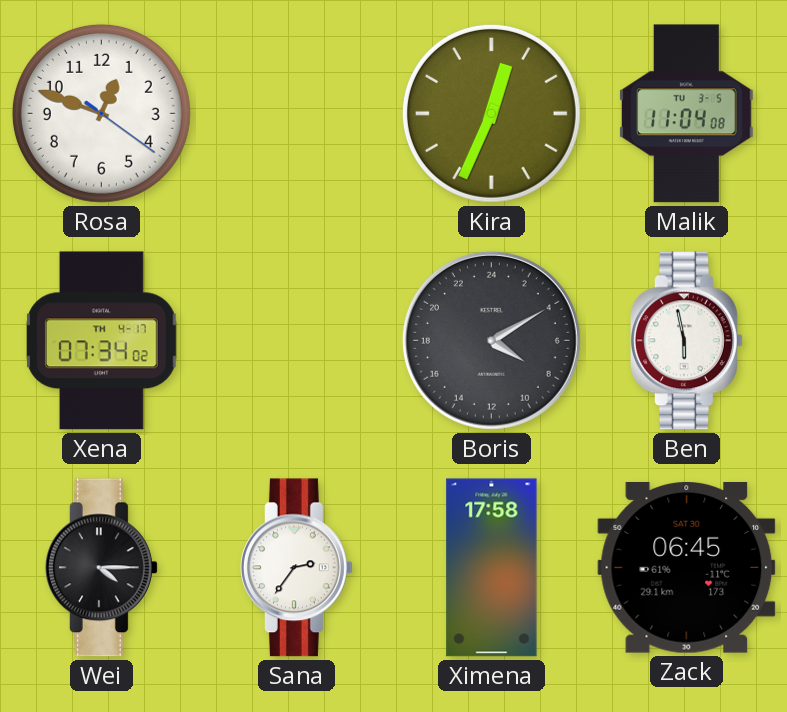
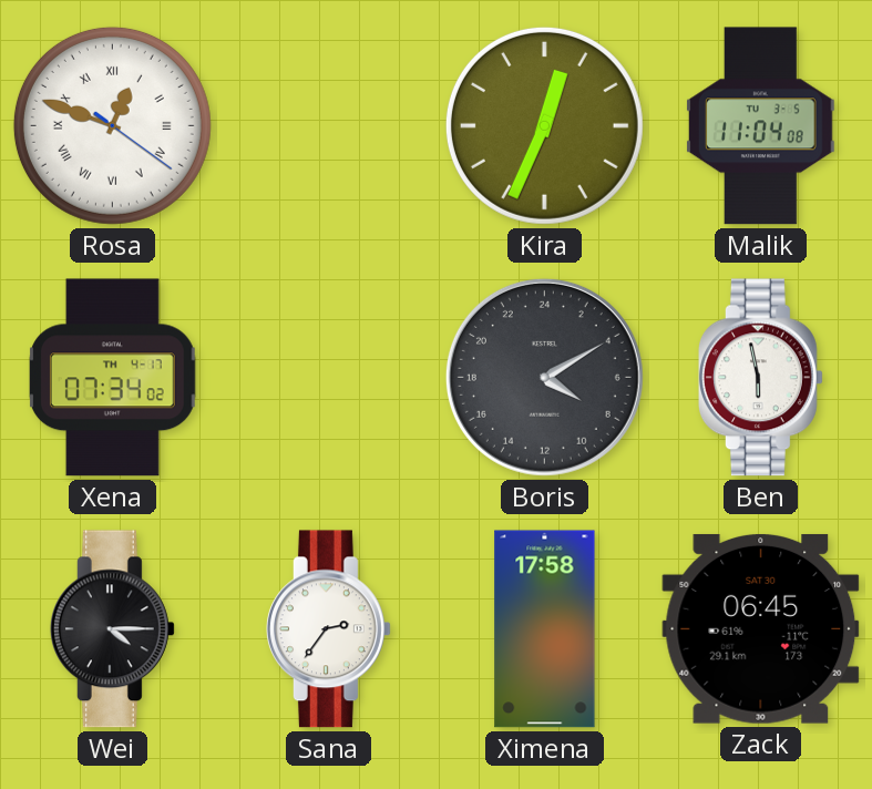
Rosa numerals: Arabic -> Roman (112, 125)
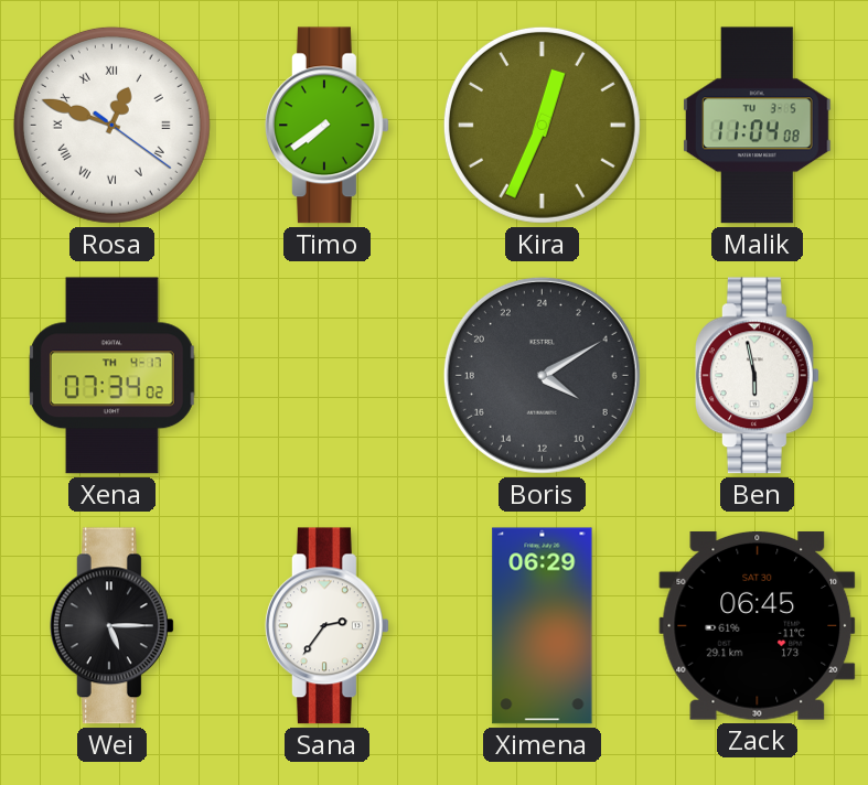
Timo: none -> 7:39 (326, 126)
Wei: 4:15 -> 5:15 (111, 626)
Ximena: 17:58 -> 06:29 (543, 626)
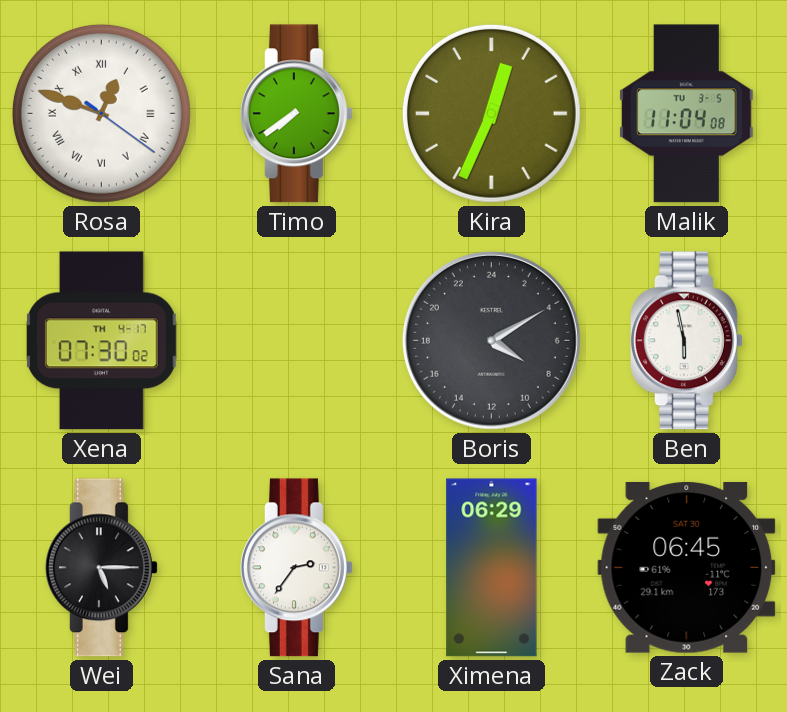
Xena: 07:34 -> 07:30 (102, 341)
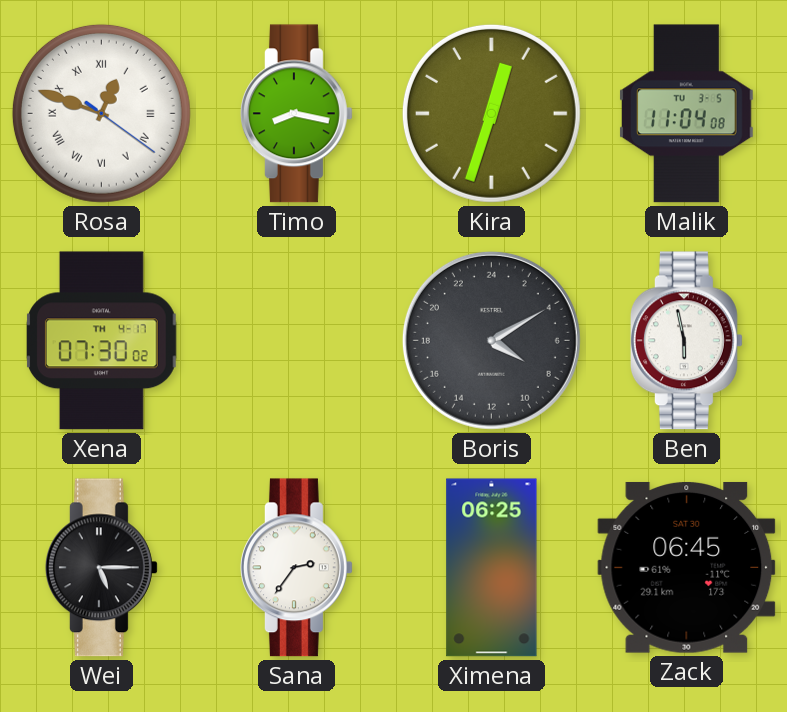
Timo: 7:39 -> 8:17 (296, 114)
Kira: 12:34 -> 12:33 (491, 113)
Ximena: 06:29 -> 06:25 (492, 568)
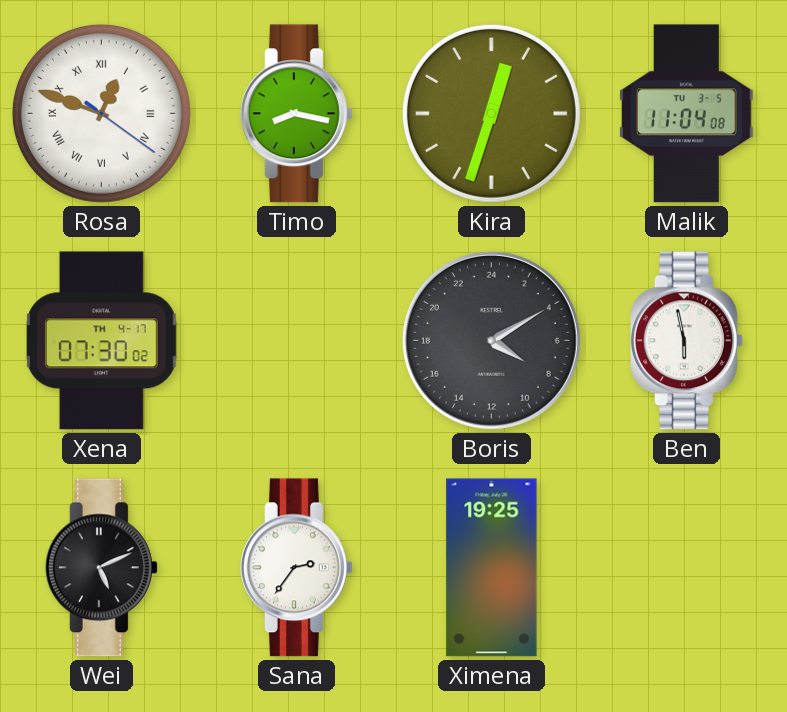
Wei: 5:15 -> 5:11 (101, 568)
Ximena: 06:25 -> 19:25 (492, 568)
Zack: 06:45 -> none (687, 567)
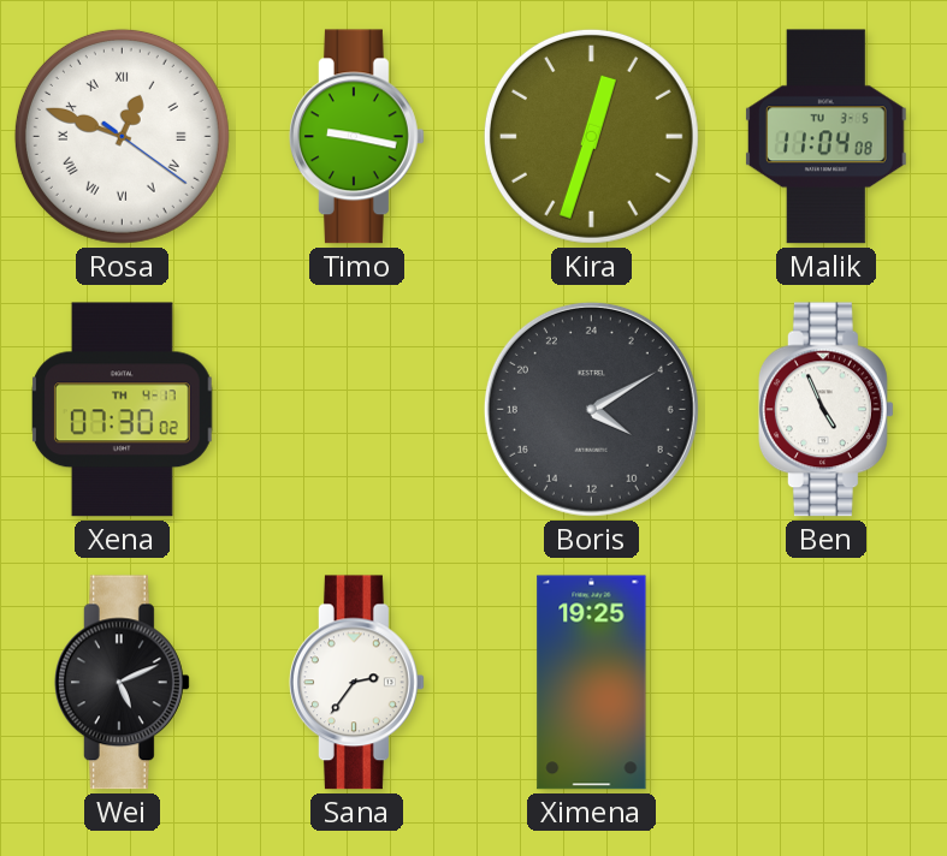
Timo: 8:17 -> 9:17 (356, 137)
Ben: 5:58 -> 4:56 (825, 410)
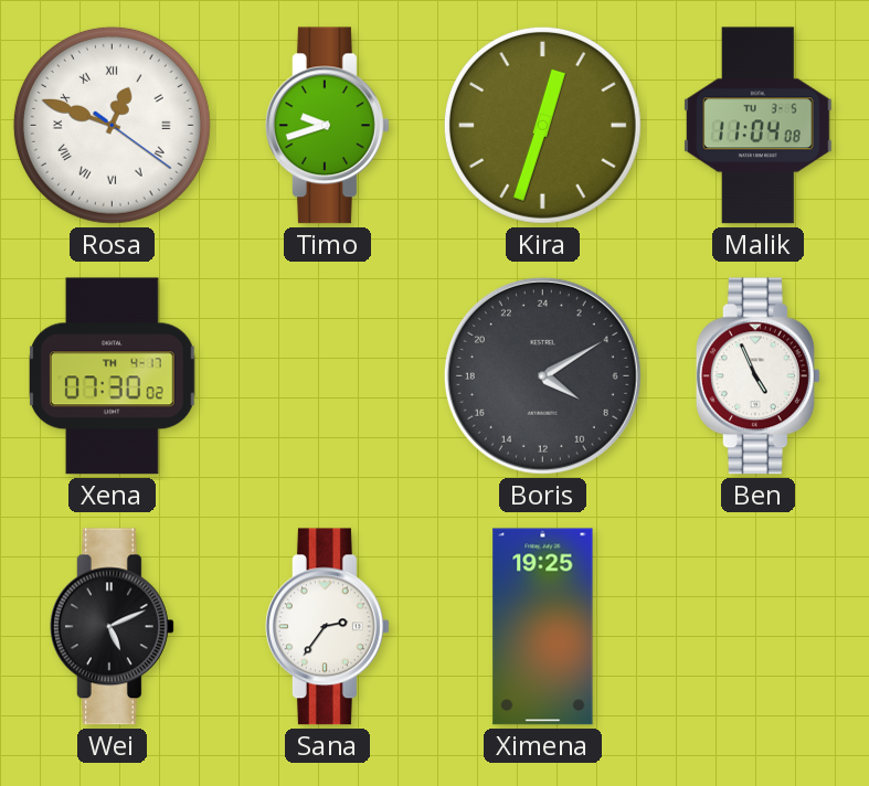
Timo: 9:17 -> 9:42 (327, 126)
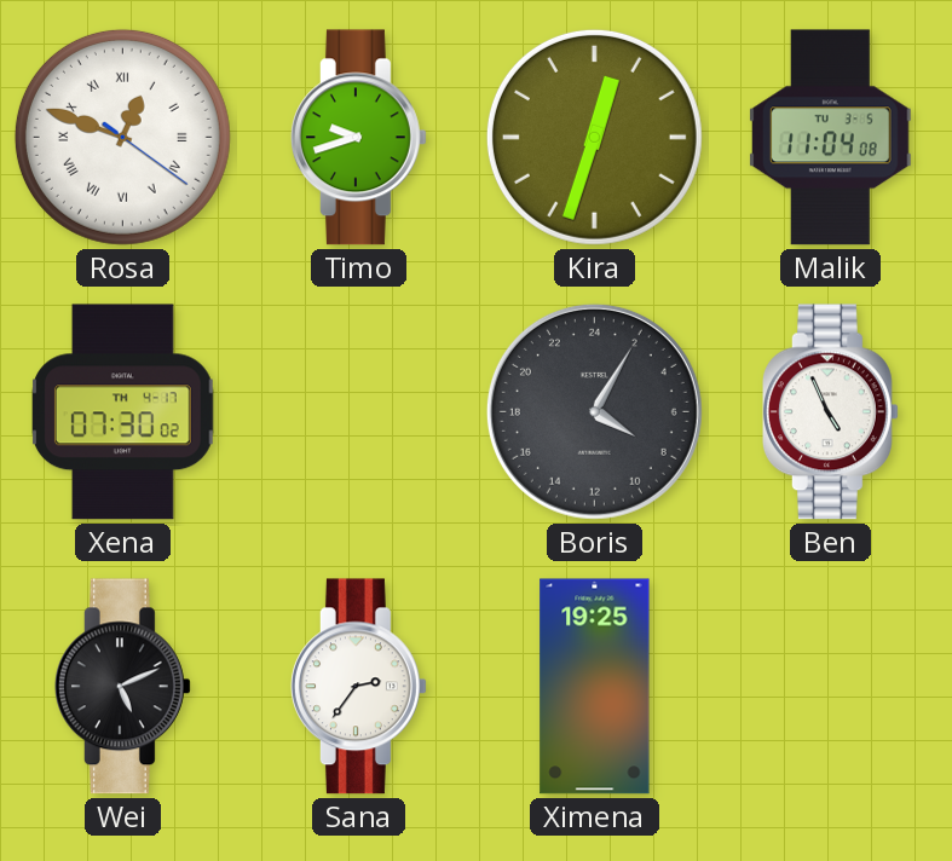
Boris: 8:10 -> 8:05 (594, 411)
